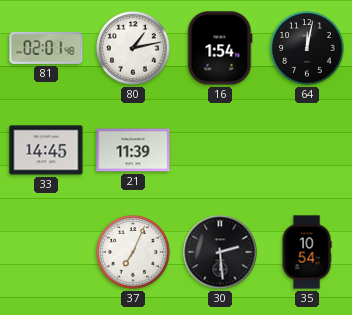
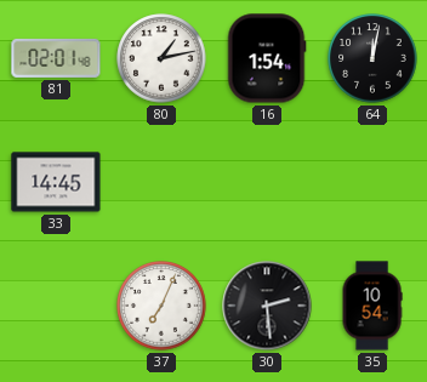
21: 11:39 -> none (133, 150)
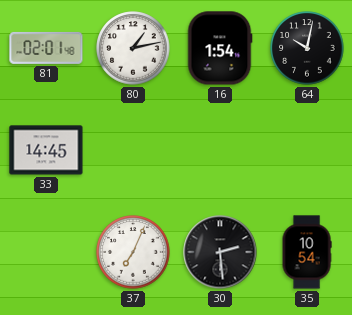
64: 12:02 -> 10:02 (307, 48)
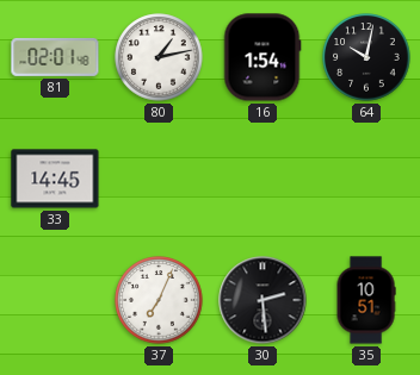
35: 10:54 -> 10:51 (366, 300)
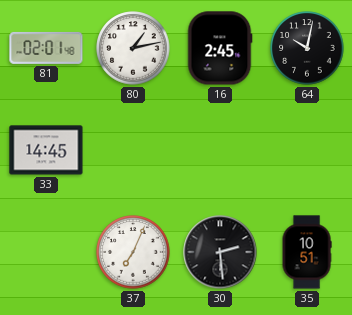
16: 1:54 -> 2:45 (220, 48)
